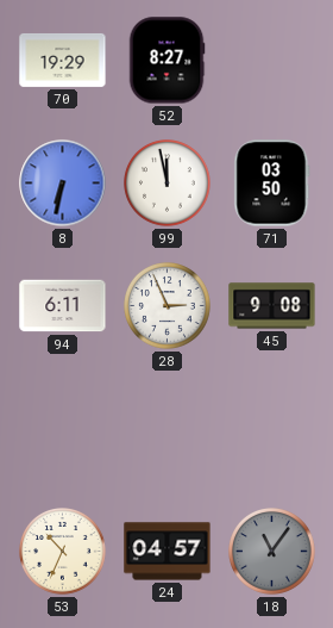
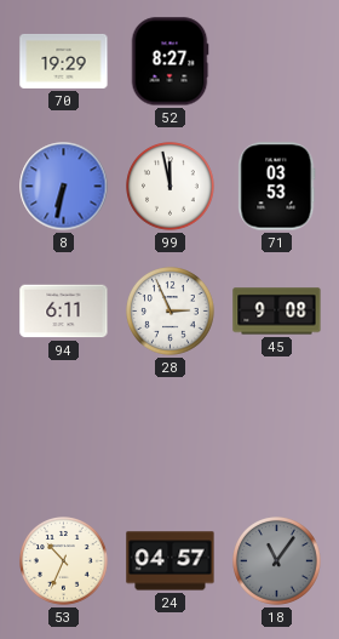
71: 03:50 -> 03:53 (277, 187)
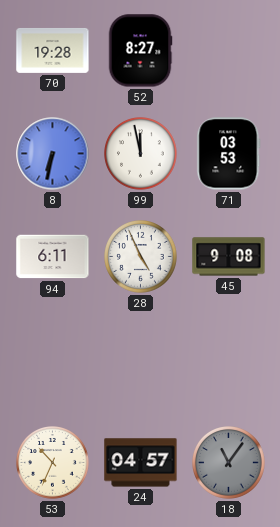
70: 19:29 -> 19:28 (53, 50)
28: 2:56 -> 4:56 (141, 257)
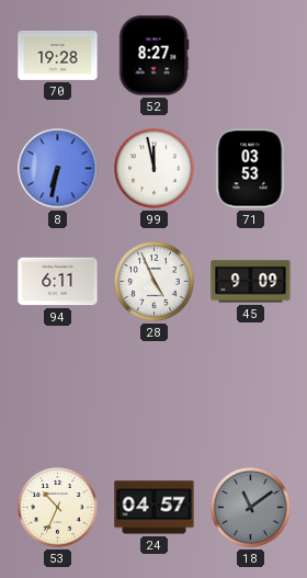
45: 9:08 -> 9:09 (251, 282)
18: 11:06 -> 11:09 (251, 508)
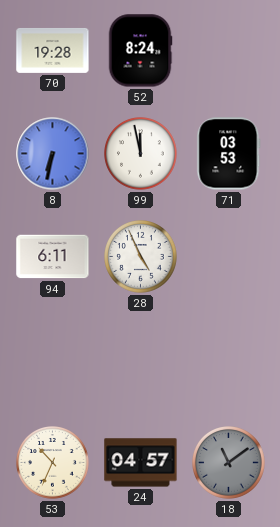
52: 8:27 -> 8:24 (140, 51)
45: 9:09 -> none (251, 282)
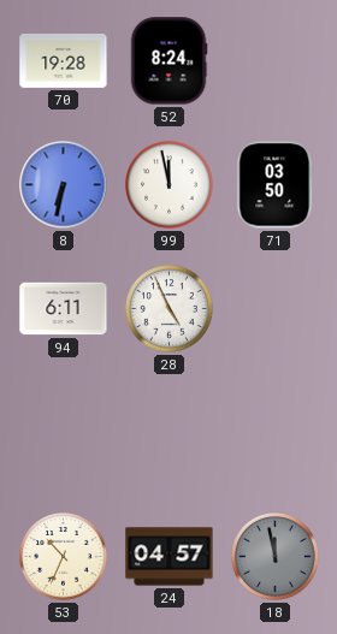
71: 03:53 -> 03:50 (276, 185)
18: 11:09 -> 11:58 (276, 557)
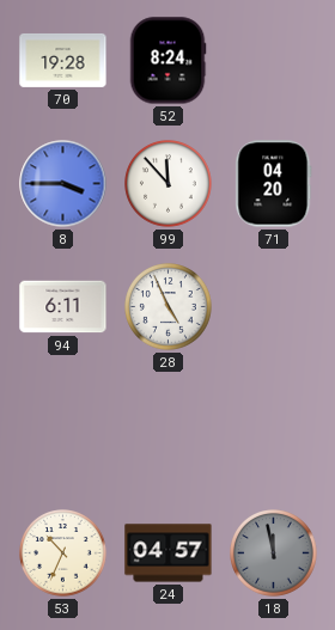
8: 6:32 -> 3:45 (63, 184)
99: 11:58 -> 11:53 (169, 184)
71: 03:50 -> 04:20 (274, 184)
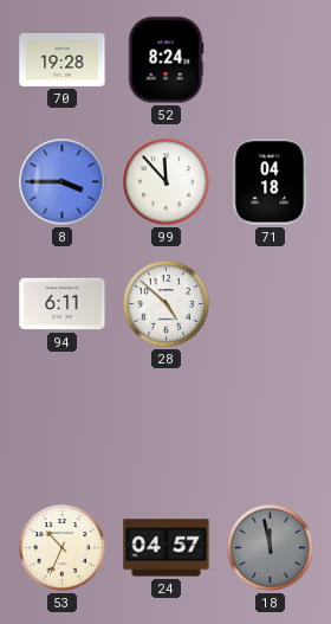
71: 04:20 -> 04:18 (271, 182)
28: 4:56 -> 4:52 (167, 304)
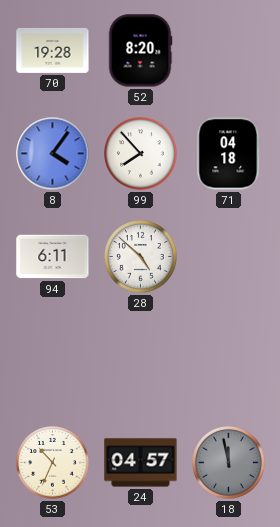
52: 8:24 -> 8:20 (140, 51)
8: 3:45 -> 4:06 (53, 154)
99: 11:53 -> 7:53 (141, 154)
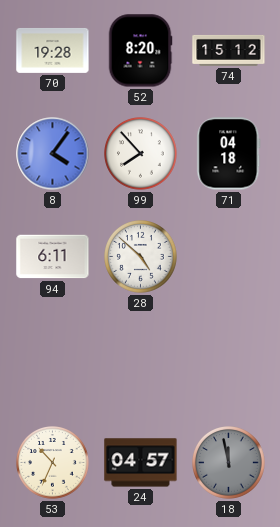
74: none -> 15:12 (229, 50)
